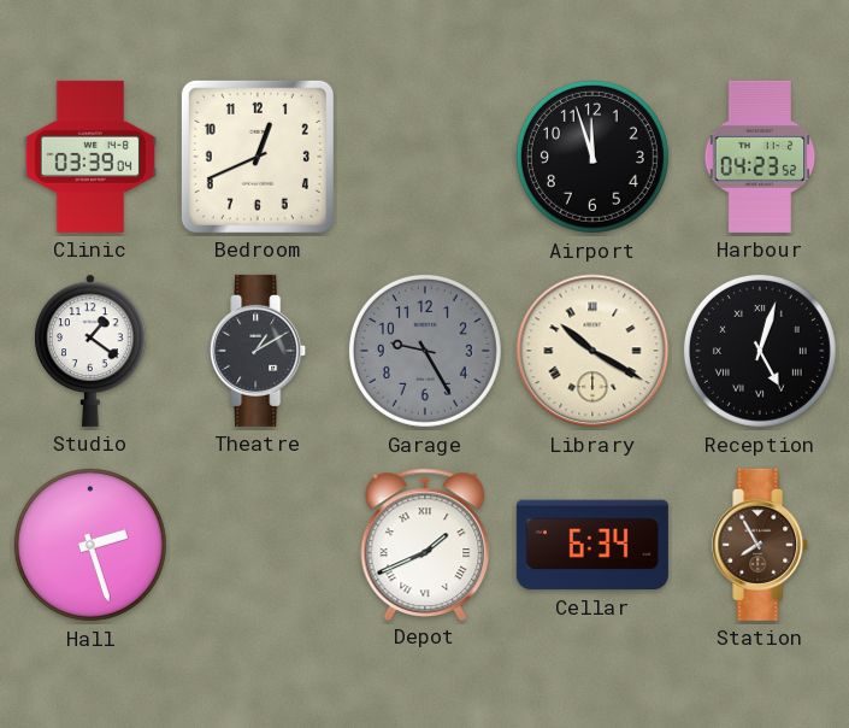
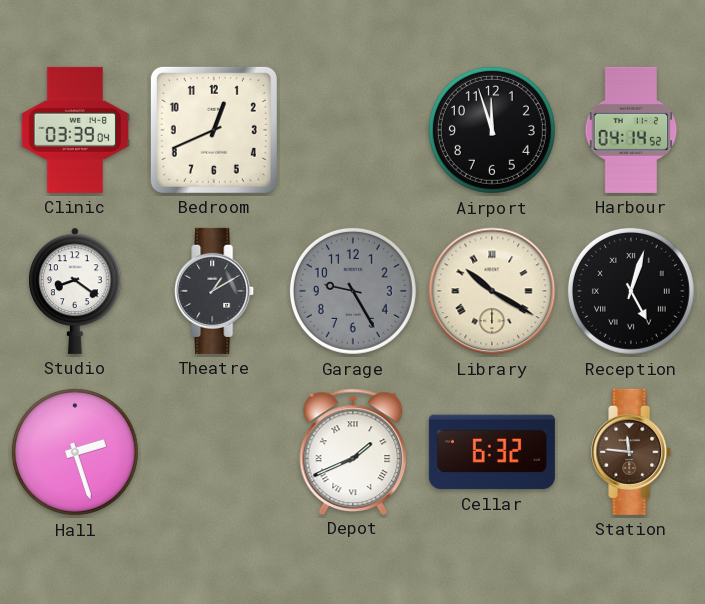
Harbour: 04:23 -> 04:14 (631, 130)
Studio: 1:21 -> 8:21 (75, 291)
Cellar: 6:34 -> 6:32 (492, 452)
Station: 7:55 -> 11:46 (632, 452)
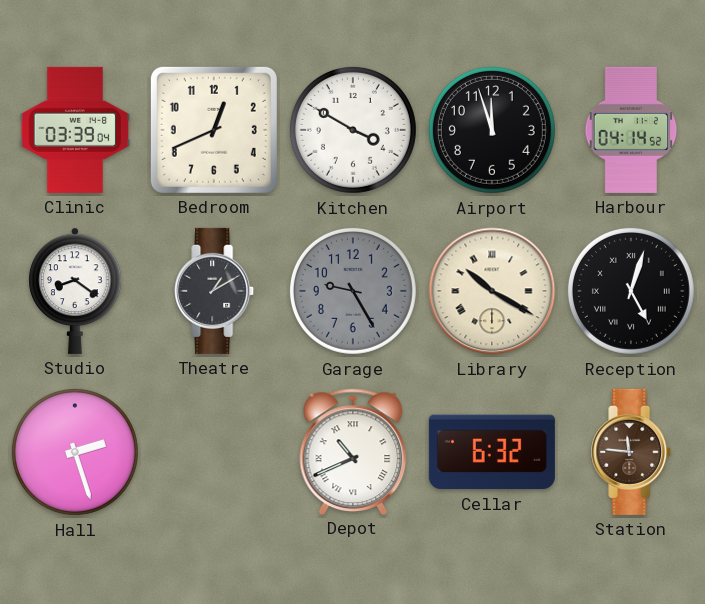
Kitchen: none -> 3:50 (353, 130)
Depot: 1:41 -> 10:41 (353, 451)
